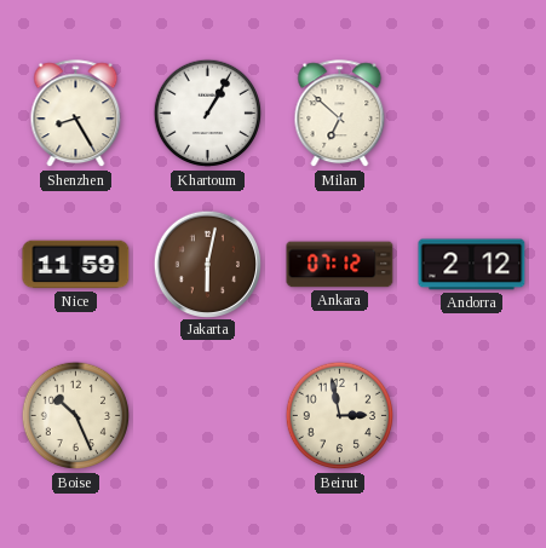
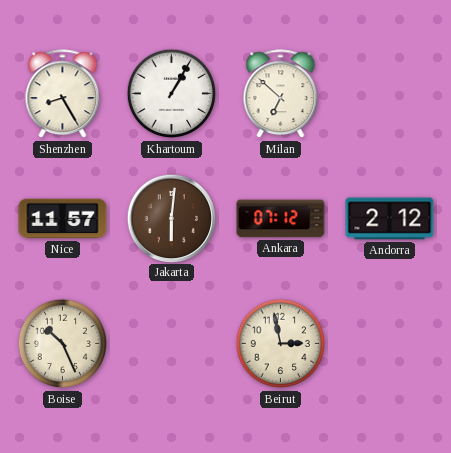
Nice: 11:59 -> 11:57 (63, 219)
Jakarta: 6:02 -> 6:01 (171, 218)
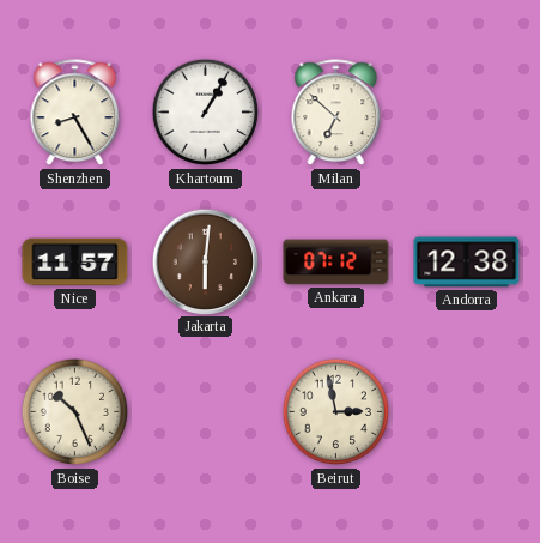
Andorra: 2:12 -> 12:38 (467, 263)
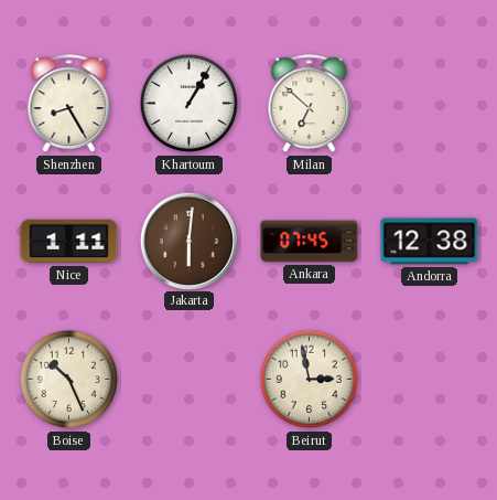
Nice: 11:57 -> 1:11 (69, 242)
Ankara: 07:12 -> 07:45 (310, 242)
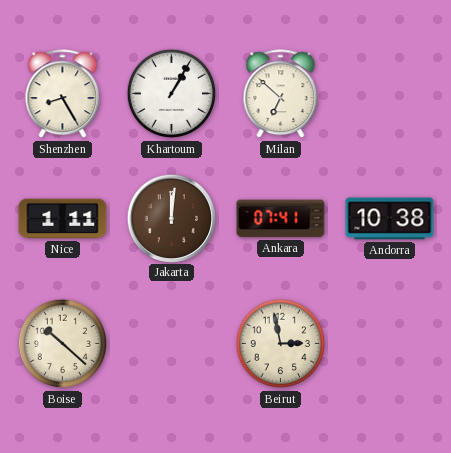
Jakarta: 6:01 -> 12:01 (171, 218)
Ankara: 07:45 -> 07:41 (281, 219)
Andorra: 12:38 -> 10:38 (390, 219)
Boise: 10:26 -> 10:22 (63, 344)
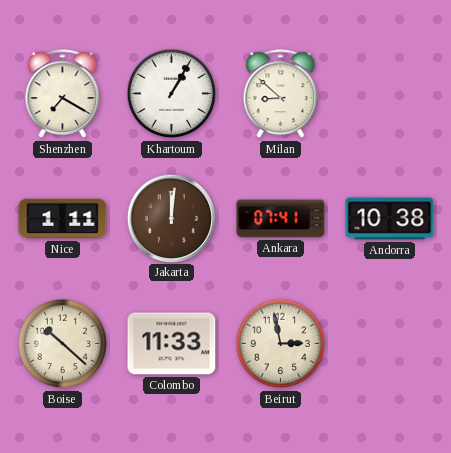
Shenzhen: 8:25 -> 7:20 (63, 94)
Milan: 6:52 -> 8:52 (281, 94)
Colombo: none -> 11:33 (172, 344)
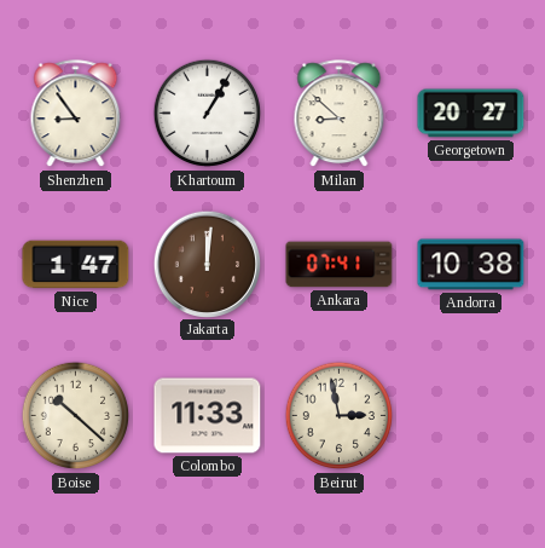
Shenzhen: 7:20 -> 8:54 (76, 114)
Georgetown: none -> 20:27 (471, 114)
Nice: 1:11 -> 1:47 (76, 265)
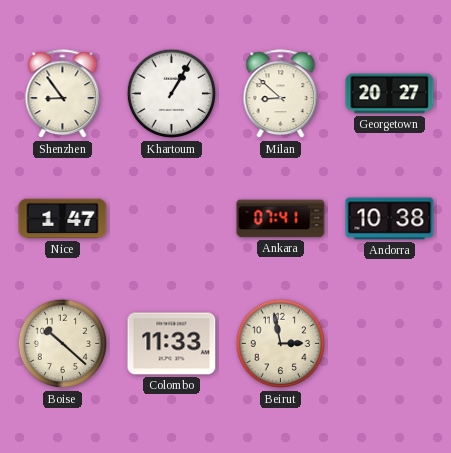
Jakarta: 12:01 -> none (207, 264)
